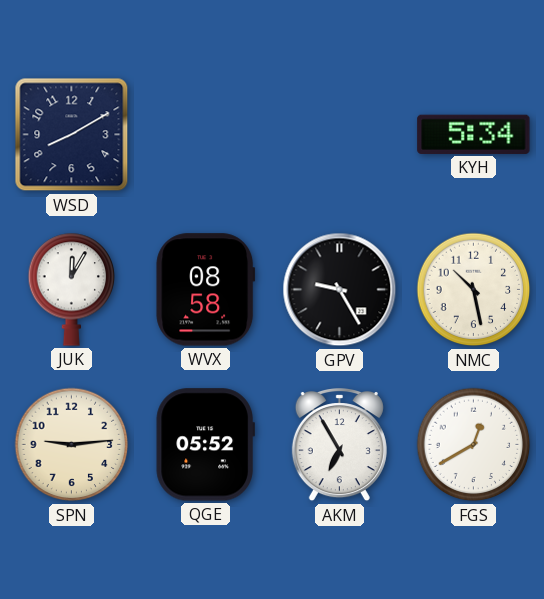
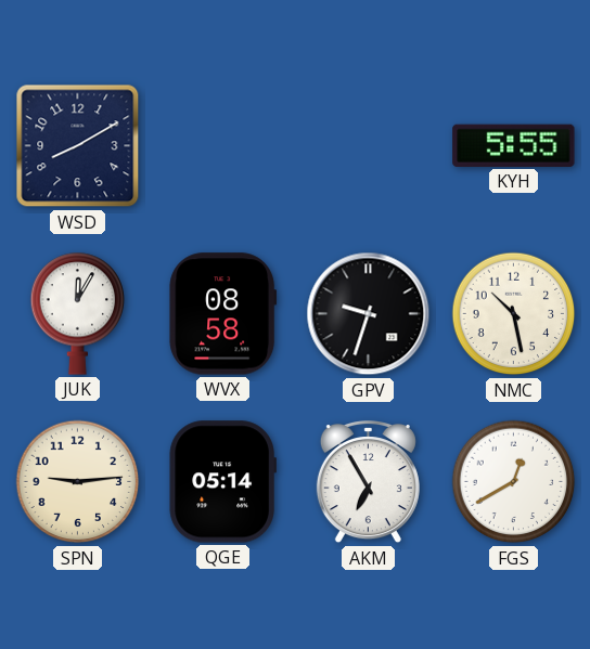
KYH: 5:34 -> 5:55 (514, 145)
GPV: 9:25 -> 9:33 (369, 314)
QGE: 05:52 -> 05:14 (222, 482)
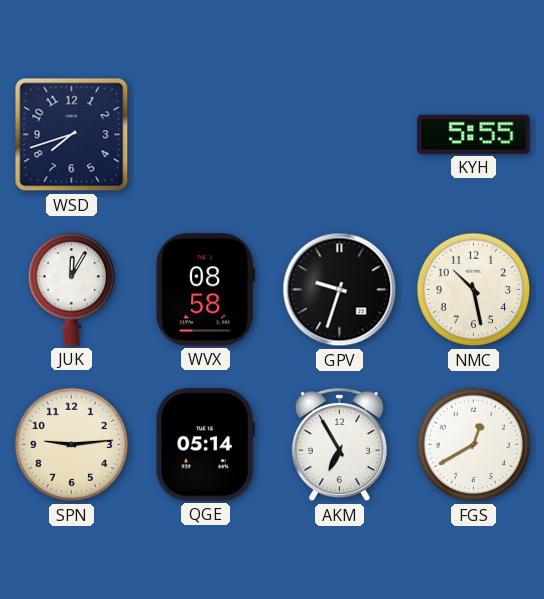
WSD: 8:10 -> 7:42 (72, 135)
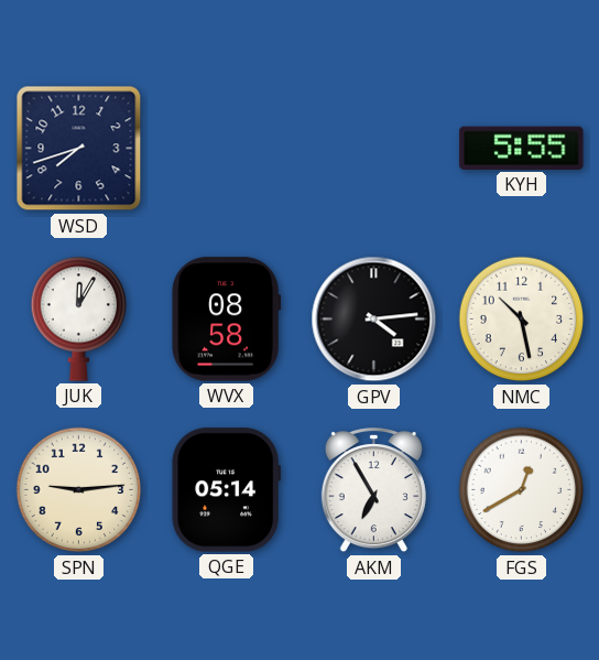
GPV: 9:33 -> 4:14 (374, 320)
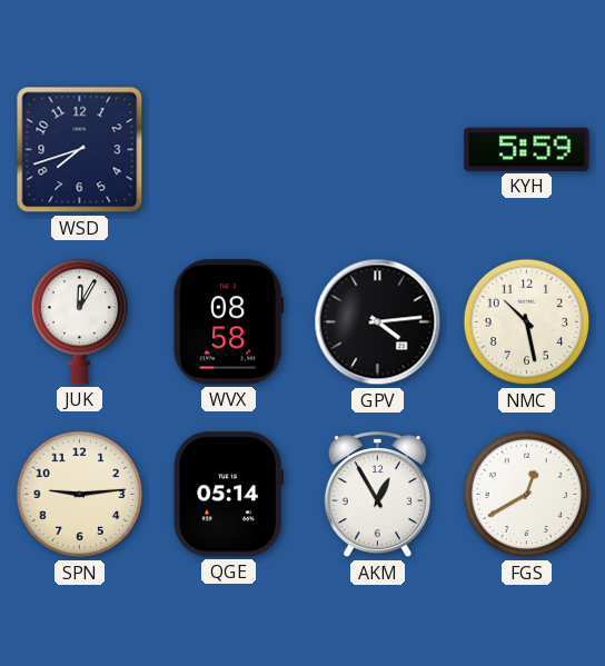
KYH: 5:55 -> 5:59 (527, 149)
AKM: 6:55 -> 12:55 (377, 496)
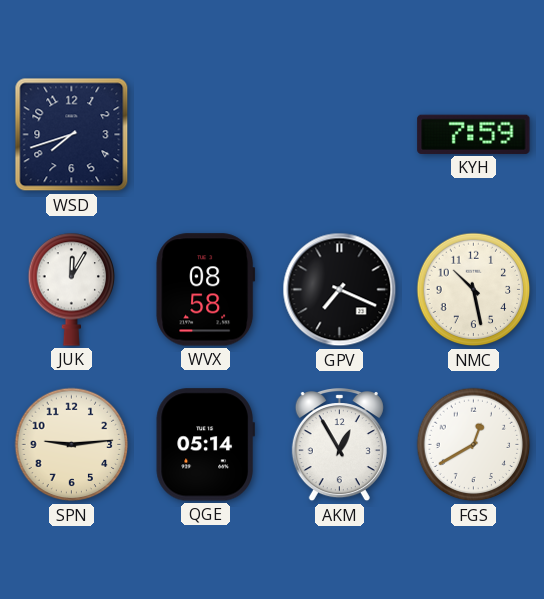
KYH: 5:59 -> 7:59 (474, 134)
GPV: 4:14 -> 7:19 (340, 290)
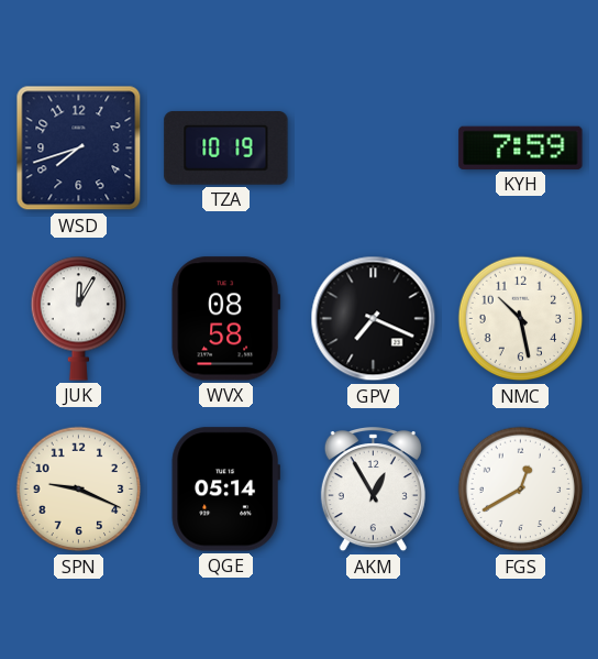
TZA: none -> 10:19 (226, 149)
SPN: 9:14 -> 9:19 (79, 490)
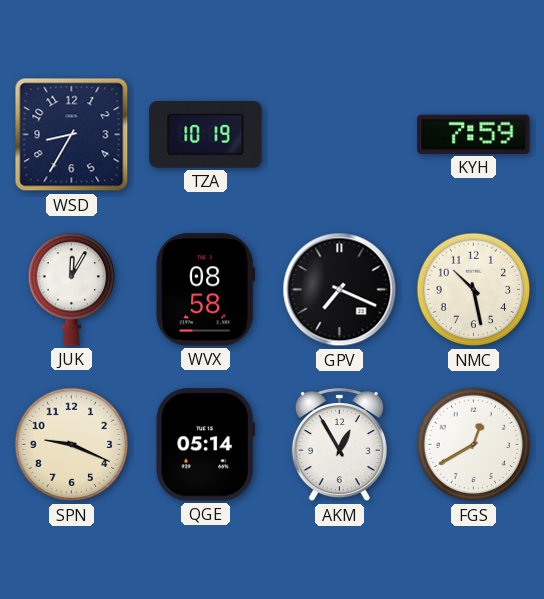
WSD: 7:42 -> 8:35 (72, 135)
